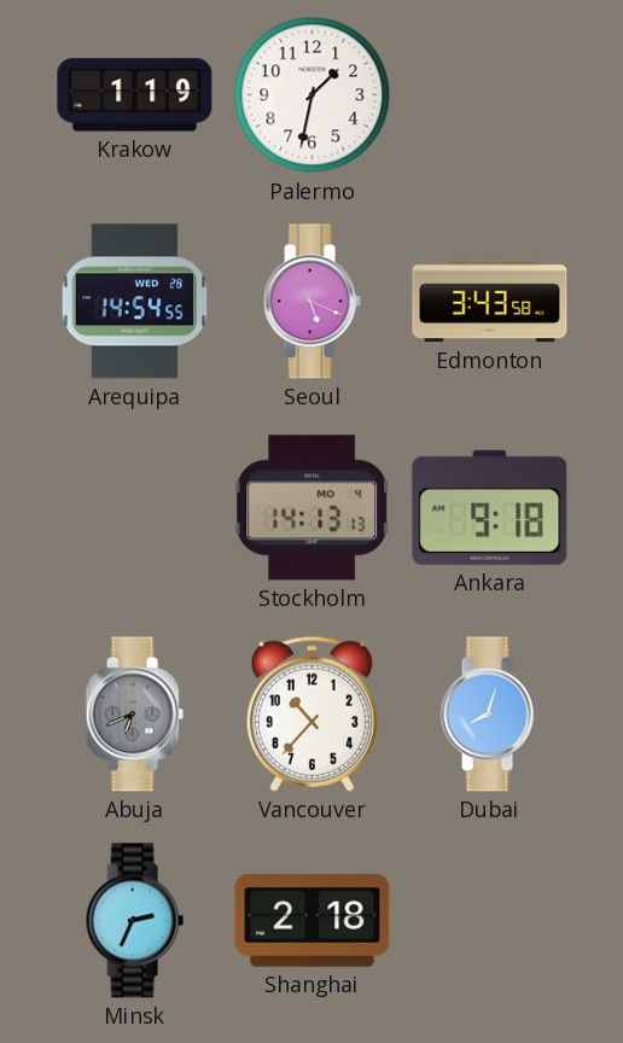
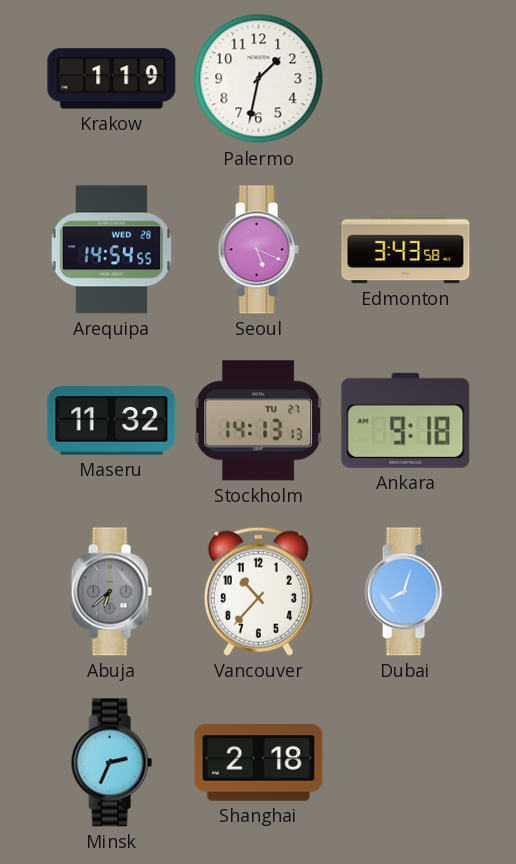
Maseru: none -> 11:32 (112, 421)
Stockholm date: MO 4 -> TU 27 (259, 421)
Abuja: 6:41 -> 6:38 (111, 592)
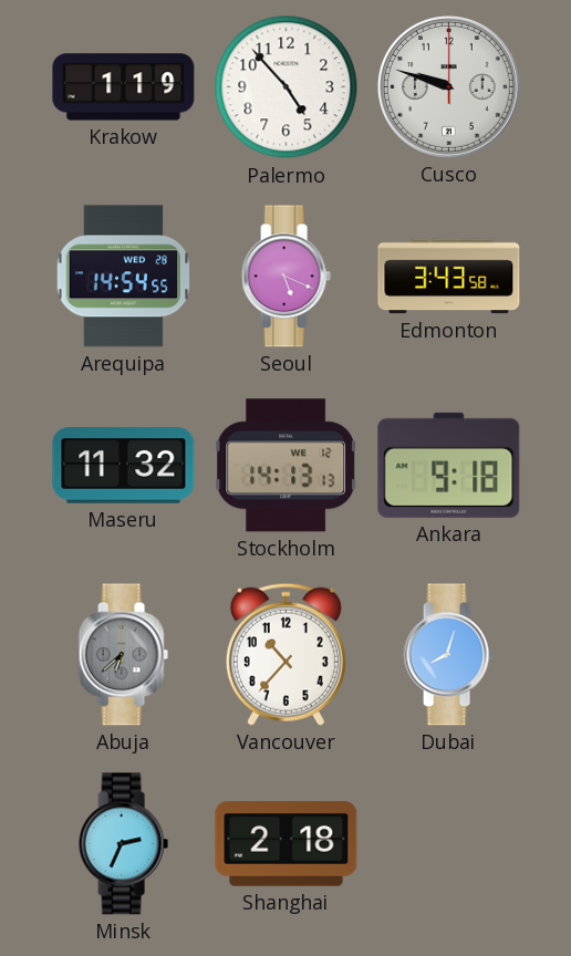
Palermo: 1:32 -> 4:53 (287, 87)
Cusco: none -> 9:48 (448, 86)
Stockholm date: TU 27 -> WE 12 (287, 466)
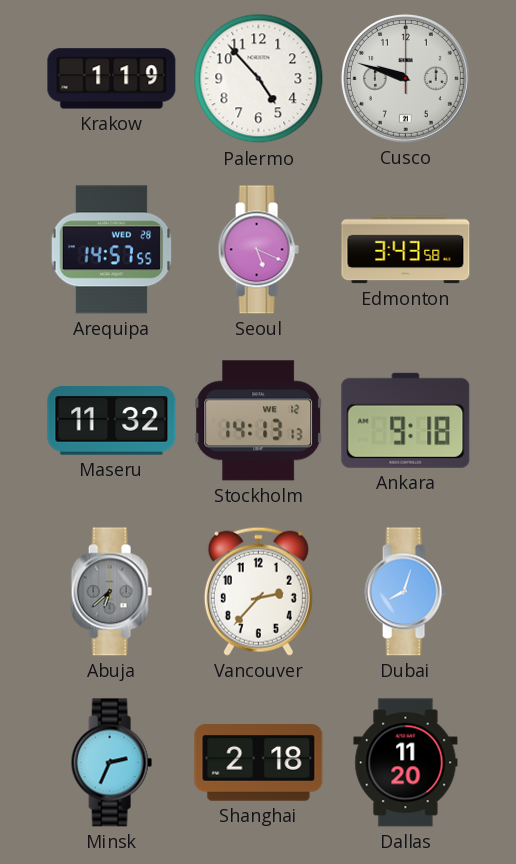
Arequipa: 14:54 -> 14:57 (112, 250)
Vancouver: 10:37 -> 2:37 (258, 591)
Dallas: none -> 11:20 (406, 763)
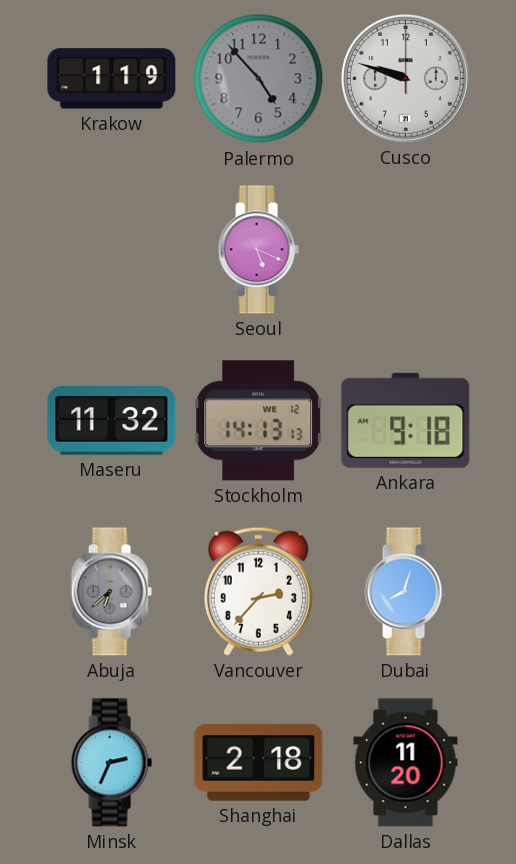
Palermo dial: white -> grey (259, 79)
Arequipa: 14:57 -> none (112, 250)
Edmonton: 3:43 -> none (406, 250)
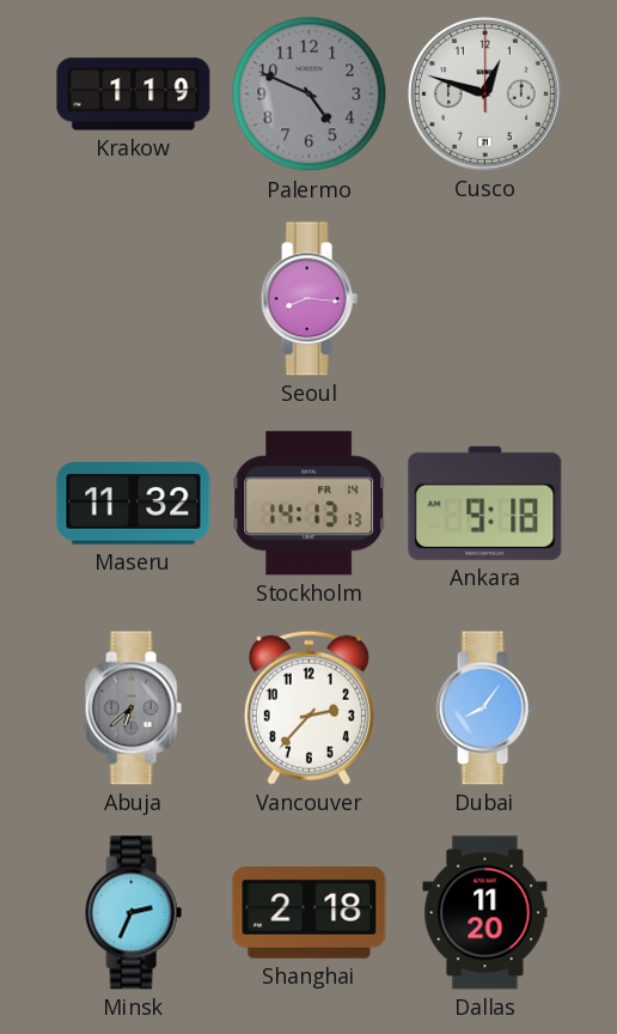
Palermo: 4:53 -> 4:49 (310, 95)
Cusco: 9:48 -> 12:48 (484, 93)
Seoul: 5:19 -> 8:16 (308, 299)
Stockholm date: WE 12 -> FR 14 (310, 504)
Dubai: 8:03 -> 8:06 (484, 708)
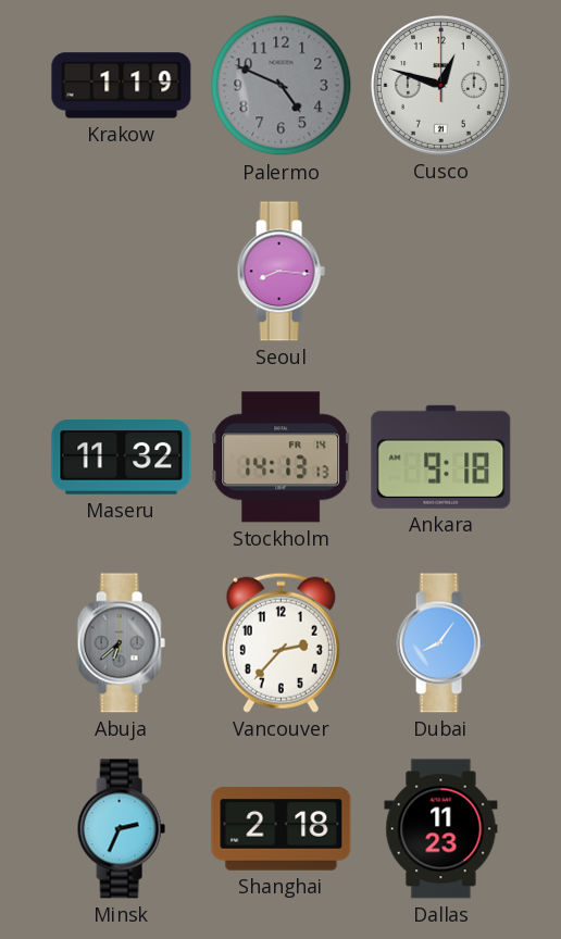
Dallas: 11:20 -> 11:23 (441, 829)
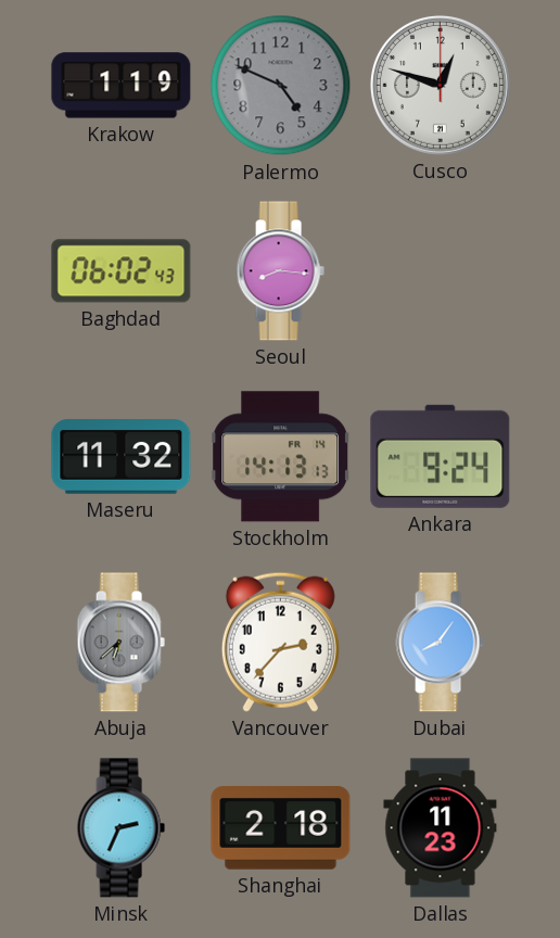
Baghdad: none -> 06:02 (122, 271)
Ankara: 9:18 -> 9:24 (441, 456)
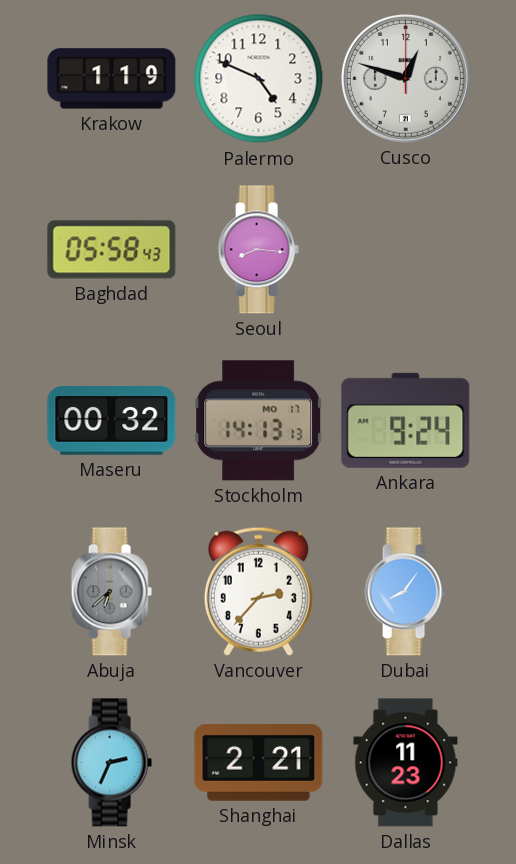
Palermo dial: grey -> white (259, 79)
Baghdad: 06:02 -> 05:58 (112, 250)
Maseru: 11:32 -> 00:32 (112, 421)
Stockholm date: FR 14 -> MO 17 (259, 421)
Shanghai: 2:18 -> 2:21 (259, 763)
